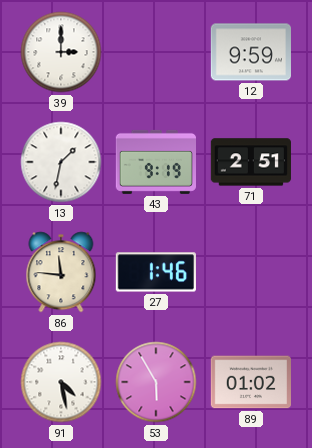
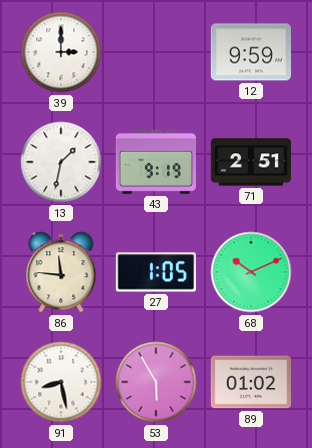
27: 1:46 -> 1:05 (156, 272)
68: none -> 10:11 (251, 272)
91: 4:28 -> 8:28 (61, 382)
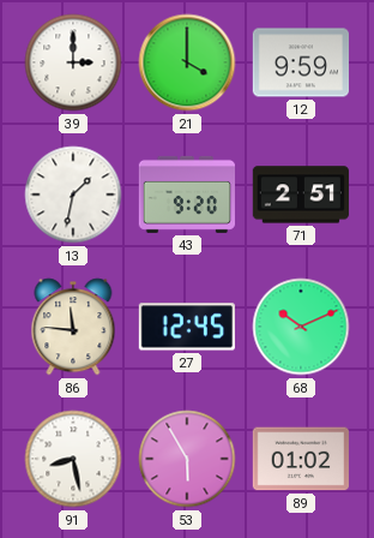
21: none -> 4:00 (187, 62)
43: 9:19 -> 9:20 (186, 195)
27: 1:05 -> 12:45 (187, 327)
